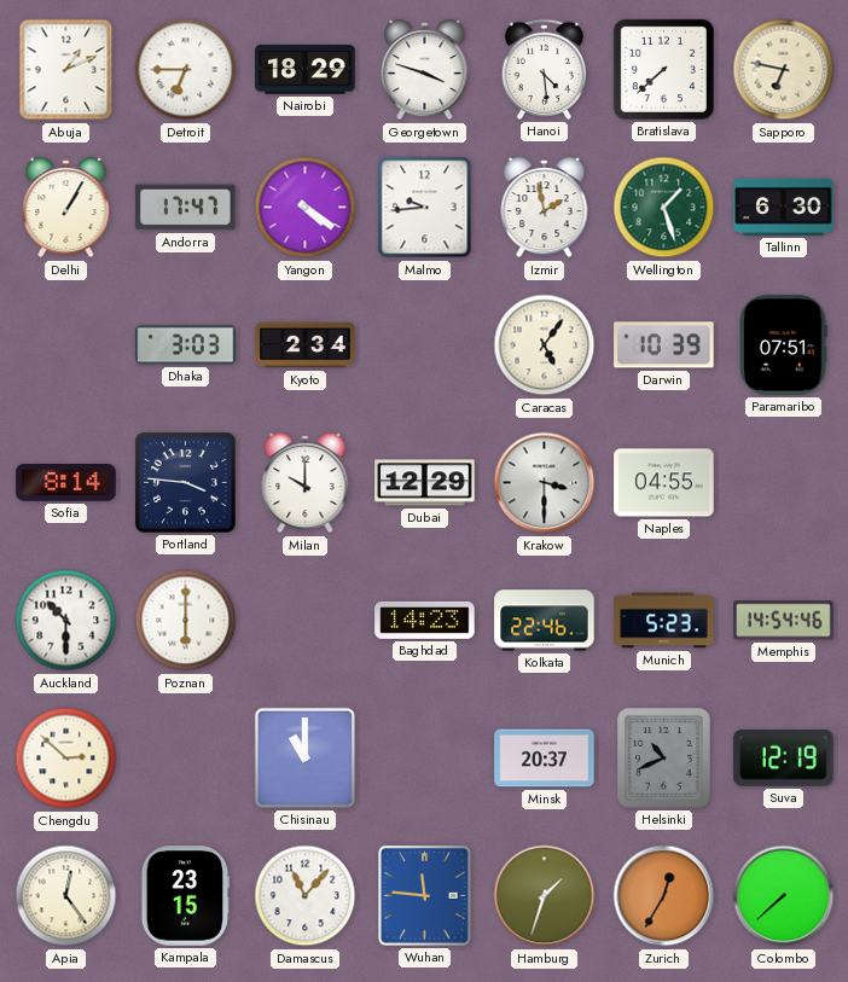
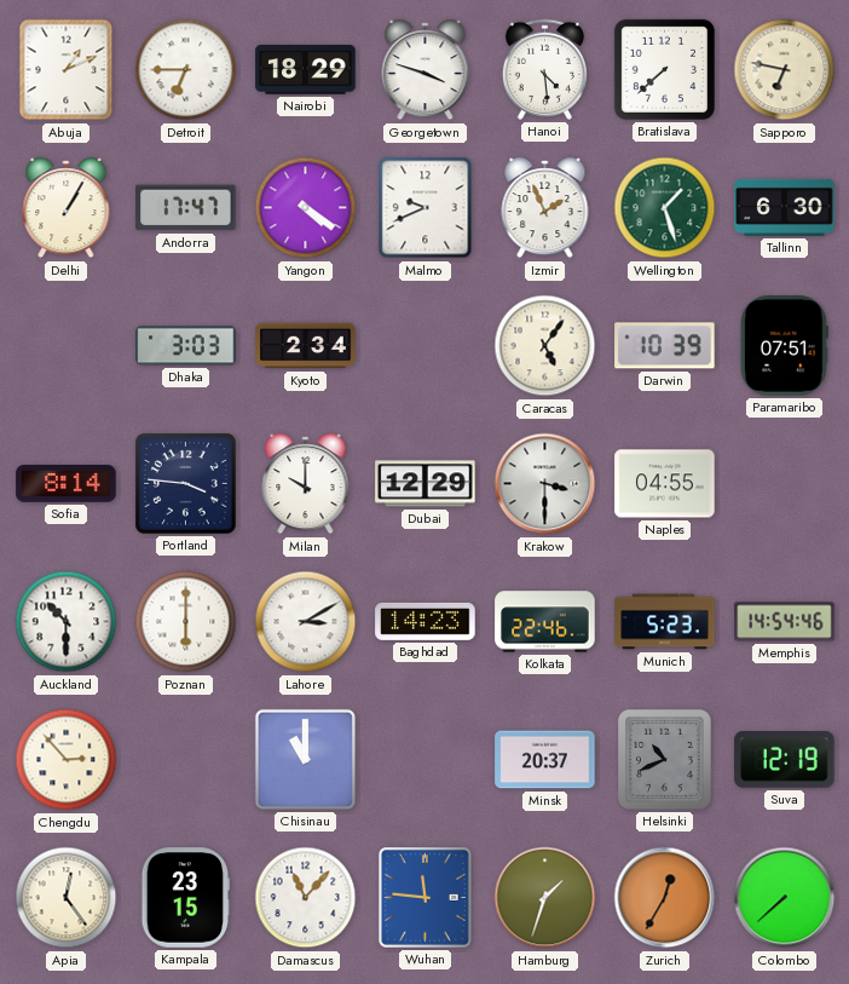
Malmo: 9:44 -> 9:41 (426, 208)
Izmir: 1:58 -> 1:56 (545, 208)
Lahore: none -> 3:10 (306, 622)
Chengdu: 2:52 -> 2:53 (67, 760)
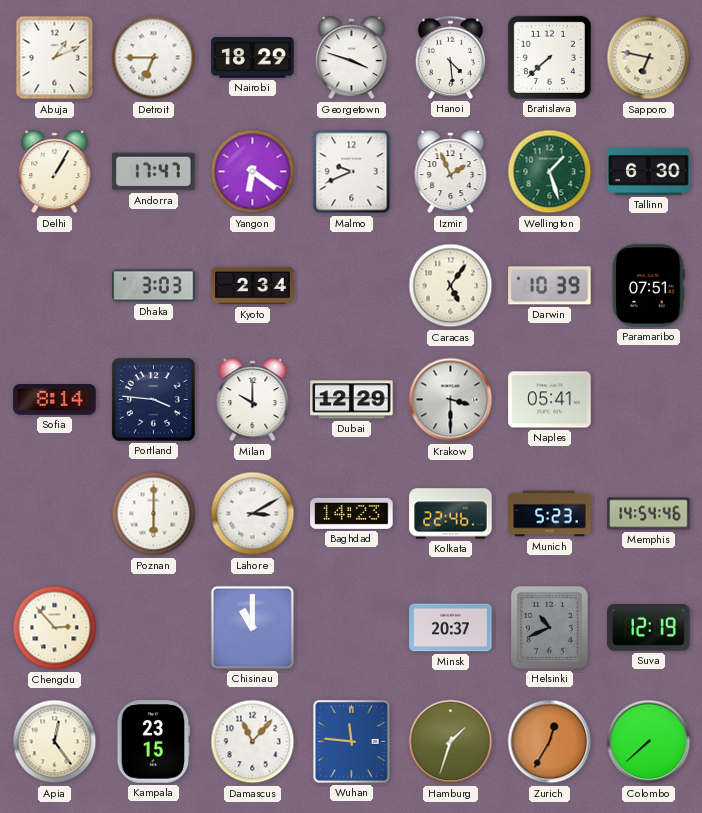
Yangon: 4:21 -> 6:21 (253, 172)
Naples: 04:55 -> 05:41 (550, 400)
Auckland: 10:30 -> none (67, 622)
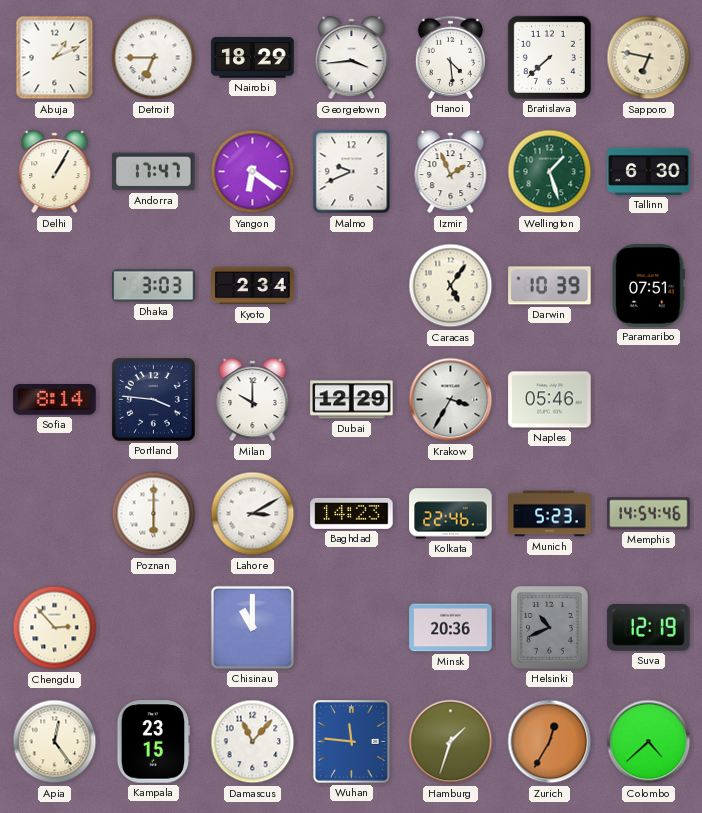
Georgetown: 3:48 -> 3:44 (352, 58)
Krakow: 3:30 -> 3:35 (451, 400)
Naples: 05:41 -> 05:46 (550, 400)
Minsk: 20:37 -> 20:36 (451, 628)
Colombo: 7:38 -> 4:38 (649, 742)
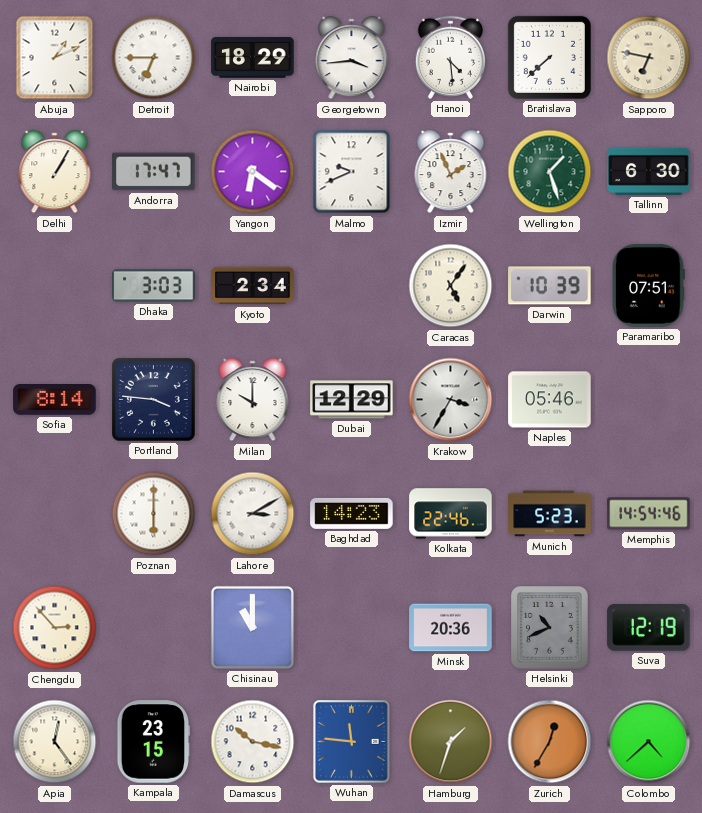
Damascus: 11:07 -> 10:17 (253, 742)
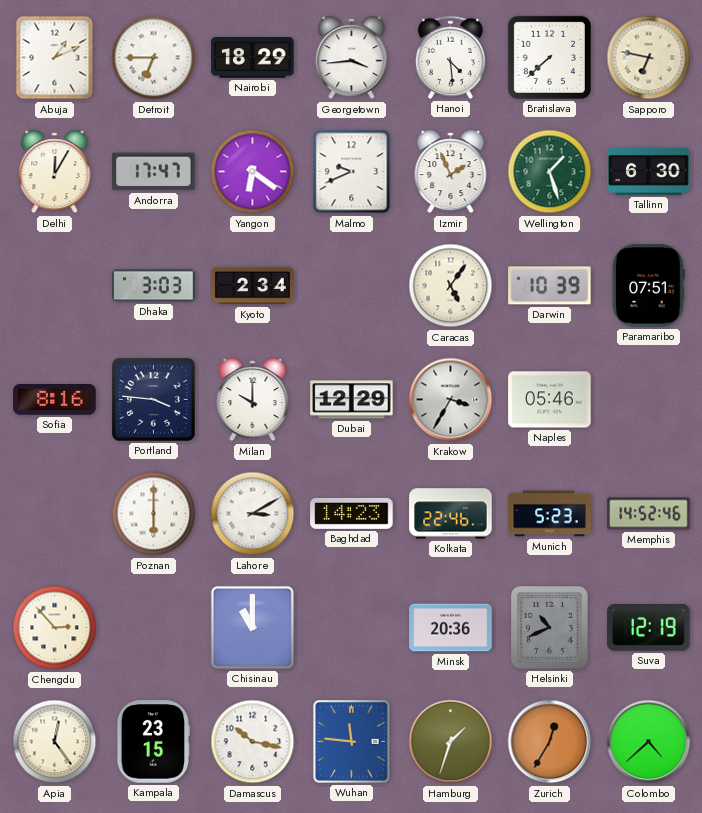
Delhi: 1:05 -> 12:05 (55, 172)
Sofia: 8:14 -> 8:16 (55, 400)
Memphis: 14:54 -> 14:52 (649, 514)
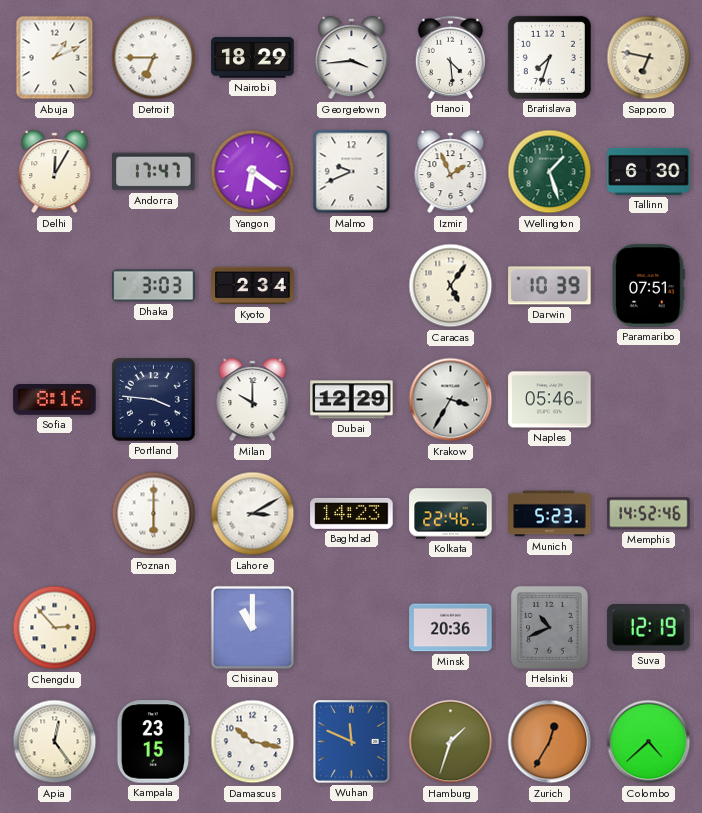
Bratislava: 7:38 -> 7:33 (549, 57)
Wuhan: 11:46 -> 11:49 (352, 742)
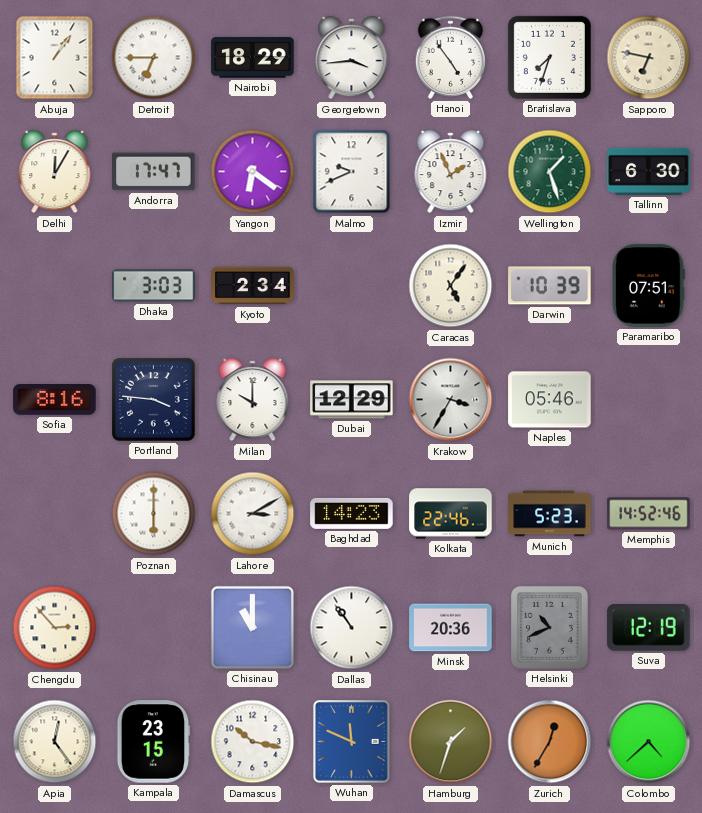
Abuja: 1:11 -> 1:06 (55, 58)
Hanoi: 4:29 -> 4:54 (450, 57)
Dallas: none -> 10:54 (352, 628)
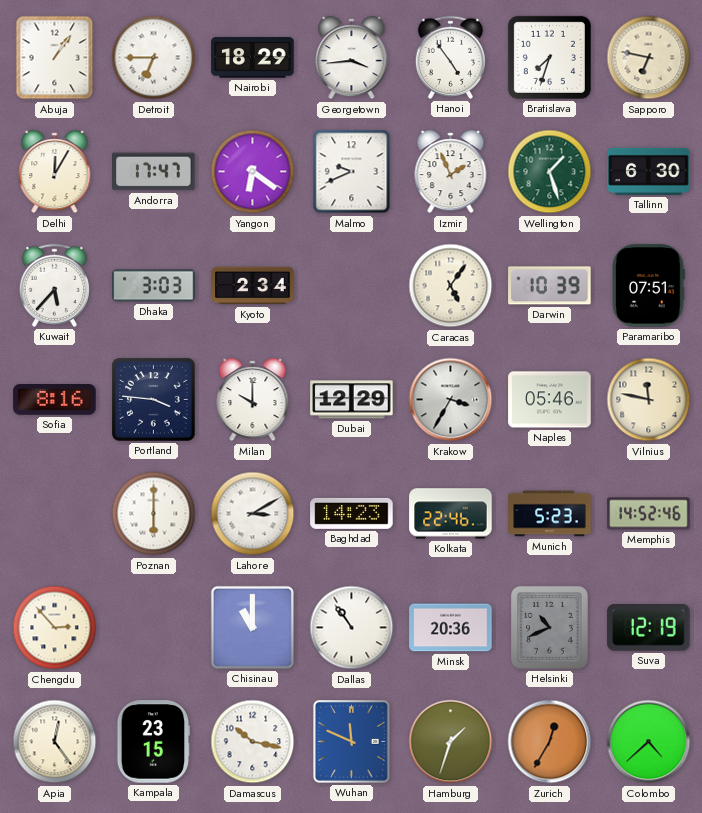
Kuwait: none -> 5:37 (54, 285)
Vilnius: none -> 11:47 (649, 400)
